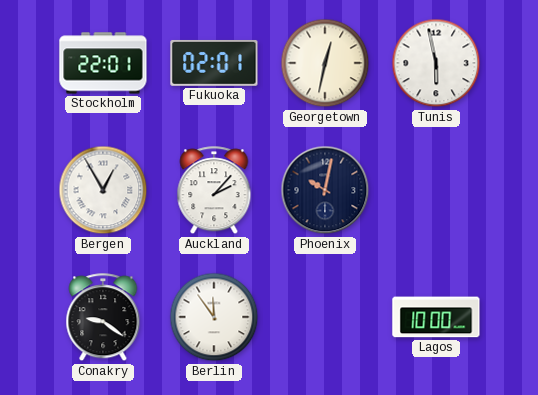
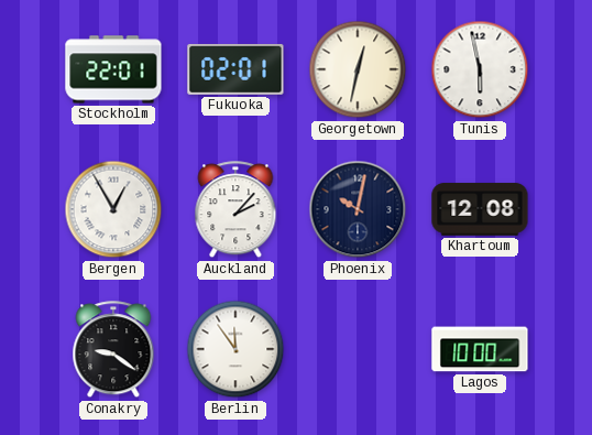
Khartoum: none -> 12:08 (480, 209)
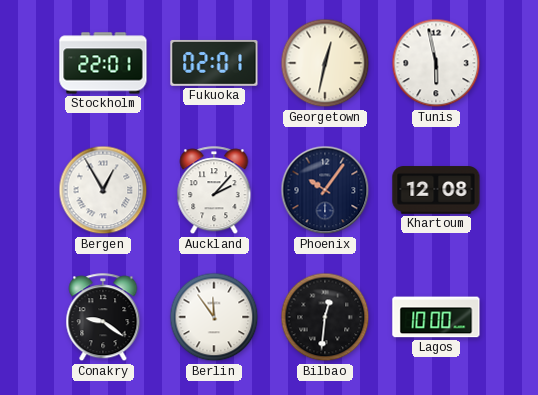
Phoenix: 10:02 -> 10:06 (325, 190)
Bilbao: none -> 12:31 (325, 317)
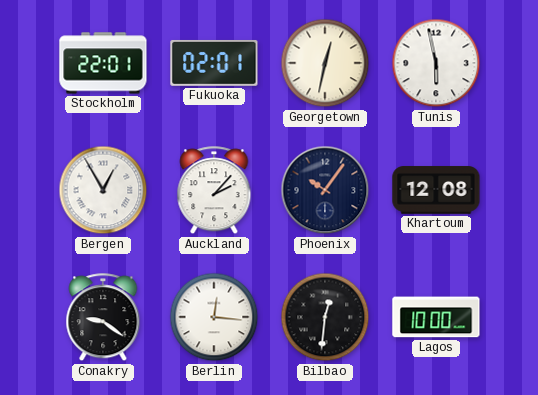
Berlin: 11:54 -> 12:16 (214, 317)
